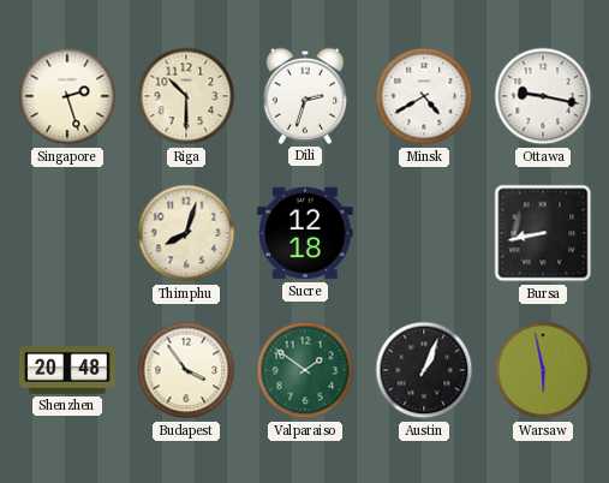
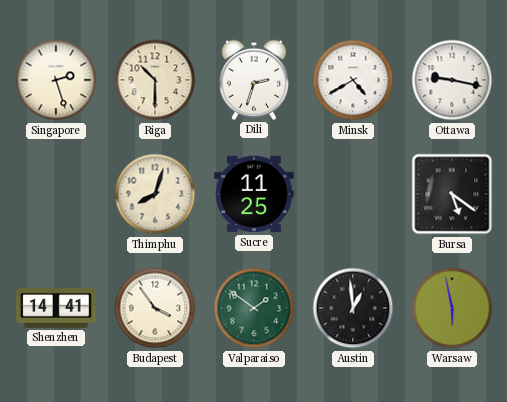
Sucre: 12:18 -> 11:25 (254, 194)
Bursa: 8:43 -> 5:21 (452, 194)
Shenzhen: 20:48 -> 14:41 (56, 308)
Austin: 1:04 -> 12:59 (353, 308)
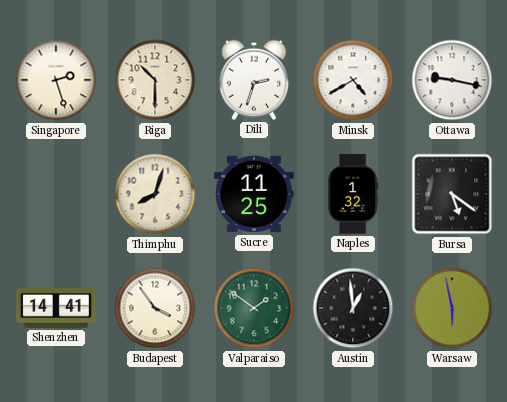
Naples: none -> 1:32 (353, 194)
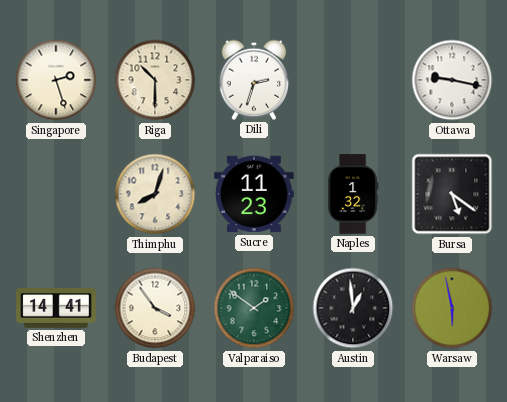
Minsk: 4:40 -> none (353, 80)
Sucre: 11:25 -> 11:23 (254, 194)
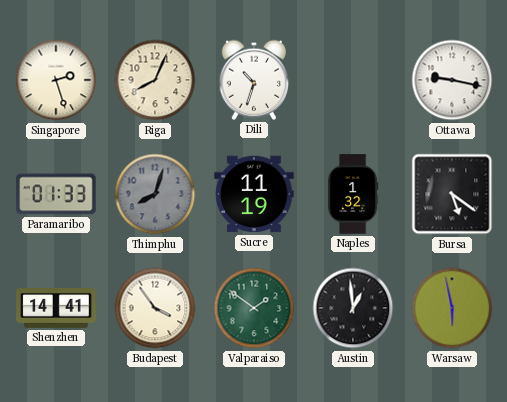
Riga: 10:30 -> 8:04 (155, 80)
Dili: 2:33 -> 10:33 (253, 80)
Paramaribo: none -> 01:33 (56, 194)
Thimphu dial: cream -> grey (155, 194)
Sucre: 11:23 -> 11:19 (254, 194)
